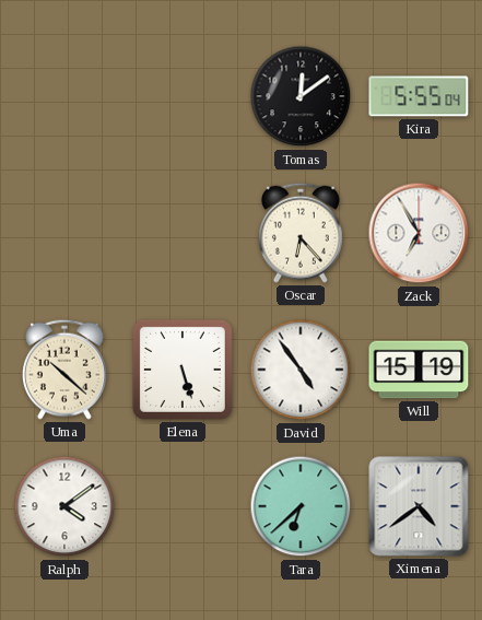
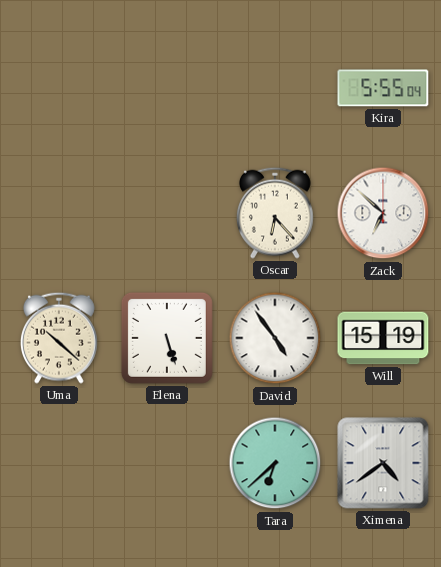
Tomas: 12:09 -> none (301, 96)
Zack: 6:55 -> 6:52 (383, 213)
Ralph: 4:09 -> none (64, 506)
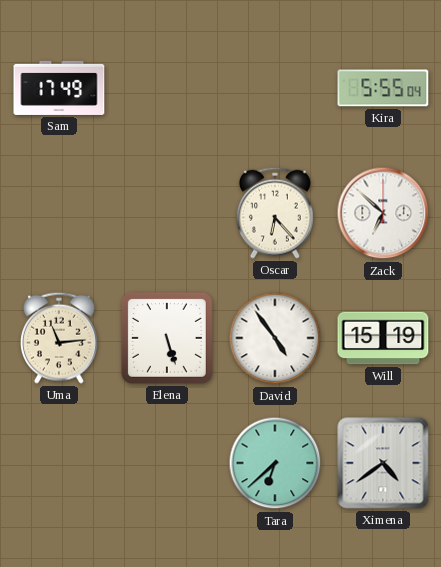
Sam: none -> 17:49 (59, 88)
Uma: 10:22 -> 11:14 (60, 338)
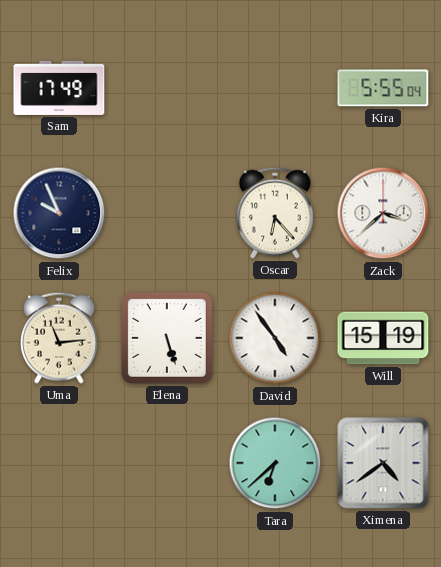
Felix: none -> 9:56 (59, 213)
Zack: 6:52 -> 3:38 (383, 213)
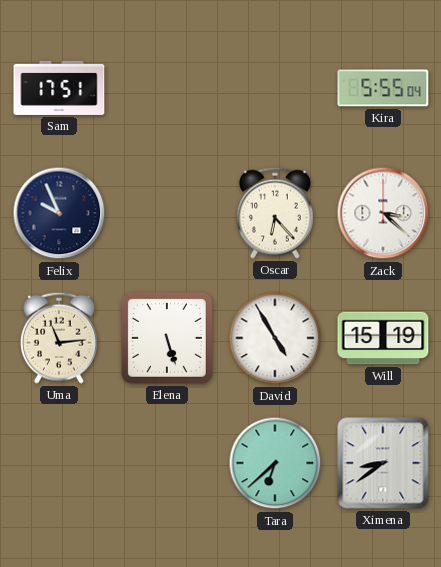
Sam: 17:49 -> 17:51 (59, 88)
Zack: 3:38 -> 3:22 (383, 213)
David: 4:54 -> 4:55 (275, 338)
Ximena: 4:39 -> 8:39 (383, 463)
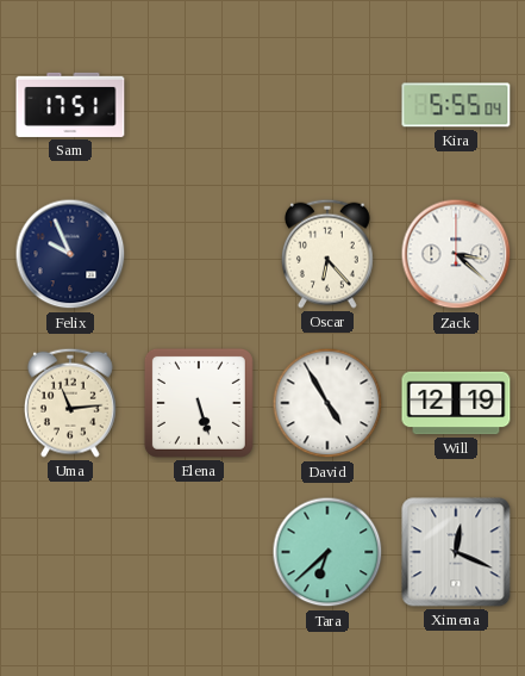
Will: 15:19 -> 12:19 (456, 403)
Ximena: 8:39 -> 12:19 (456, 552)
